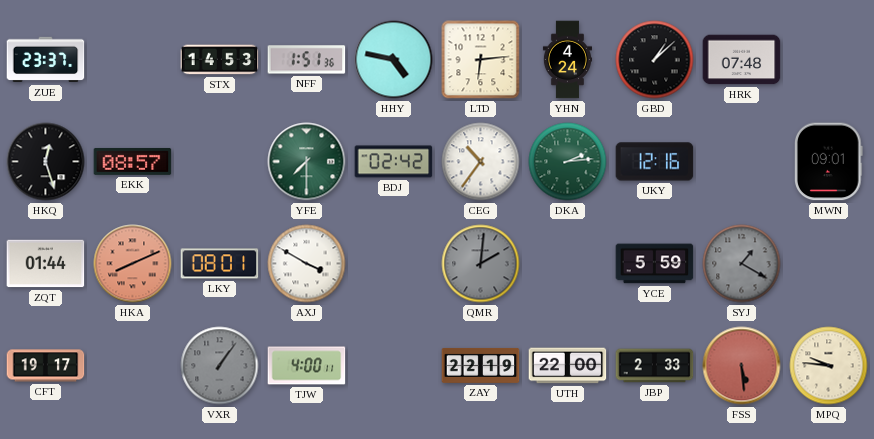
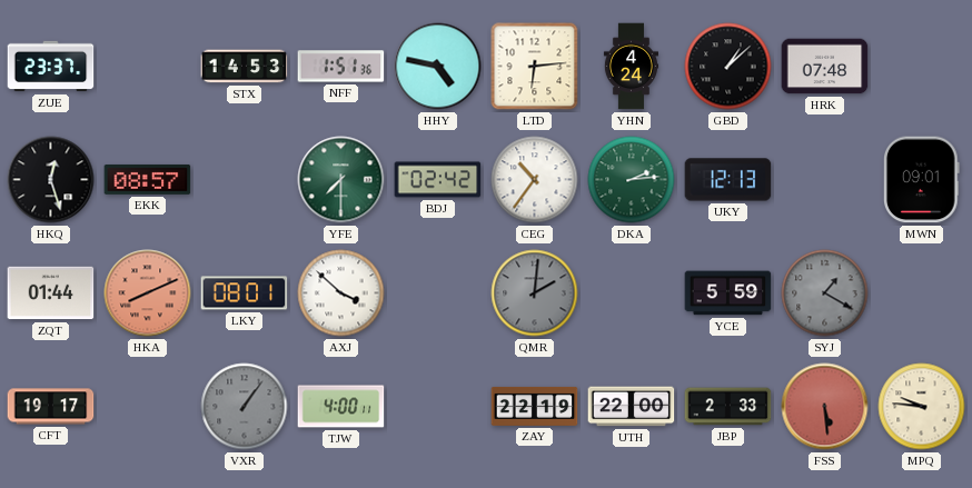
UKY: 12:16 -> 12:13 (728, 180)
AXJ: 3:50 -> 3:52 (341, 293)
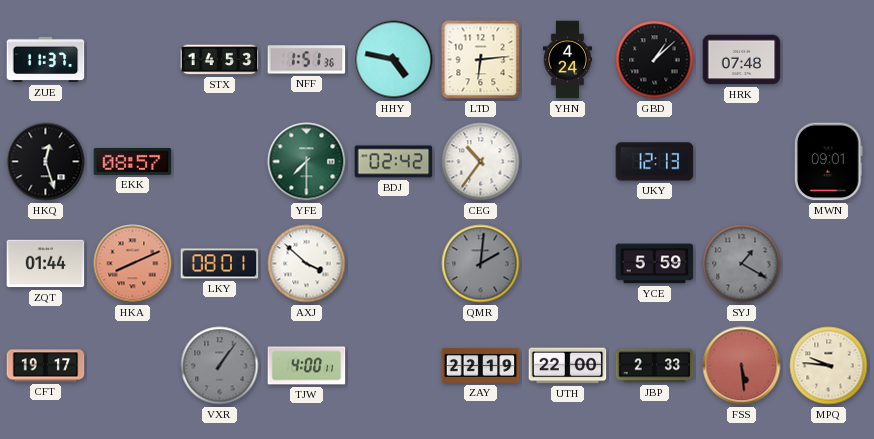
ZUE: 23:37 -> 11:37 (46, 60)
DKA: 2:14 -> none (632, 180)
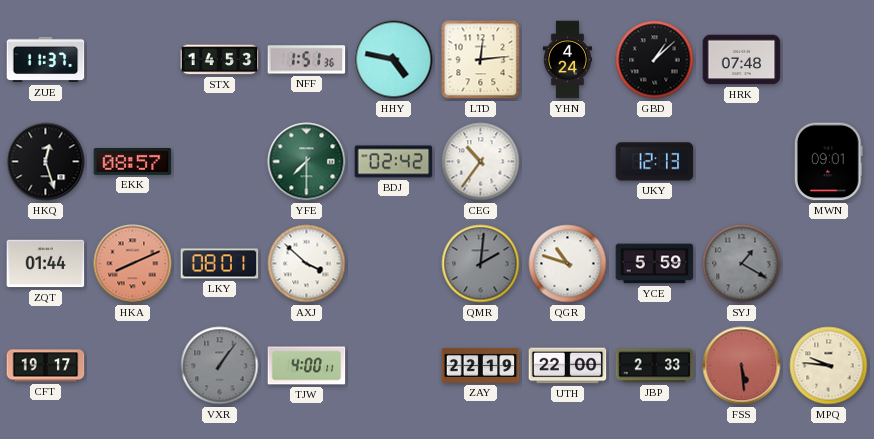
LTD: 6:14 -> 12:14 (481, 60)
QGR: none -> 10:48 (568, 264)
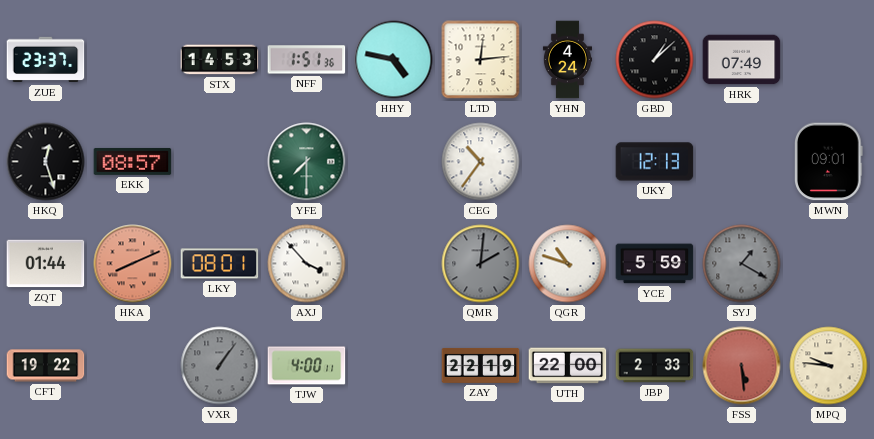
ZUE: 11:37 -> 23:37 (46, 60)
HRK: 07:48 -> 07:49 (742, 60)
BDJ: 02:42 -> none (394, 162)
AXJ: 3:52 -> 3:53 (307, 264)
CFT: 19:17 -> 19:22 (46, 366)
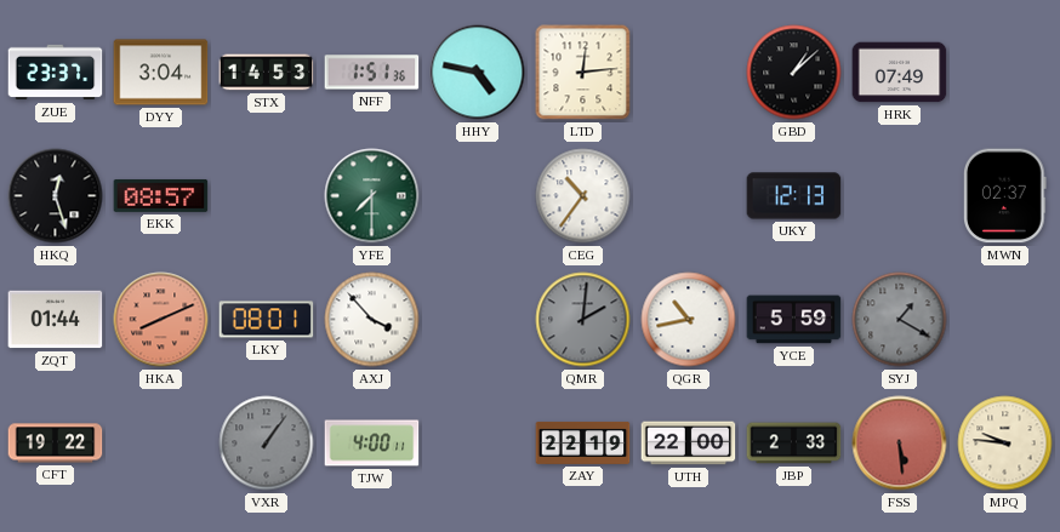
DYY: none -> 3:04 (161, 73)
YHN: 4:24 -> none (567, 60)
MWN: 09:01 -> 02:37 (1005, 196)
QGR: 10:48 -> 10:43 (689, 320)
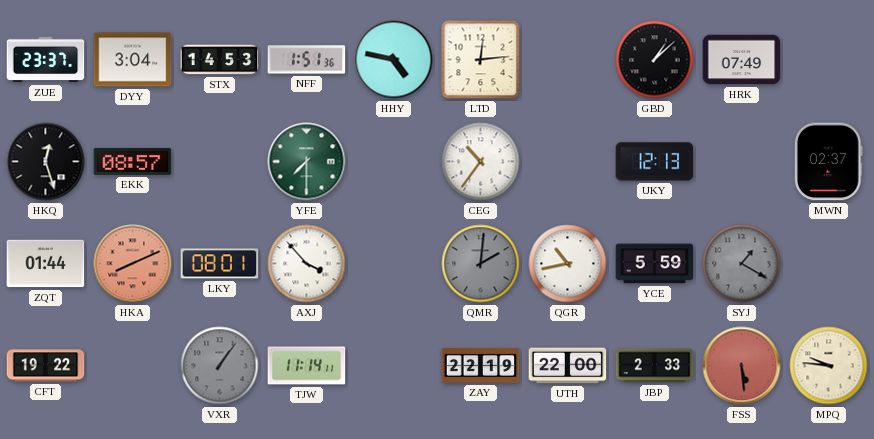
TJW: 4:00 -> 11:14 (307, 366)
